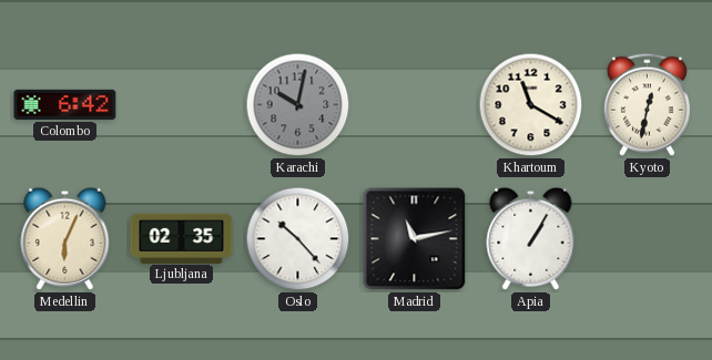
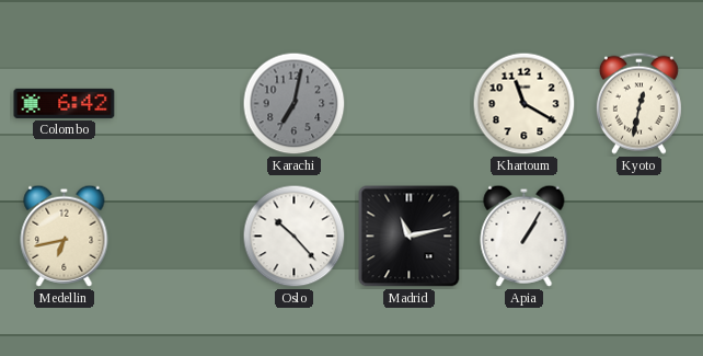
Karachi: 10:02 -> 7:02 (295, 104)
Medellin: 6:04 -> 6:43 (65, 236)
Ljubljana: 02:35 -> none (182, 238)
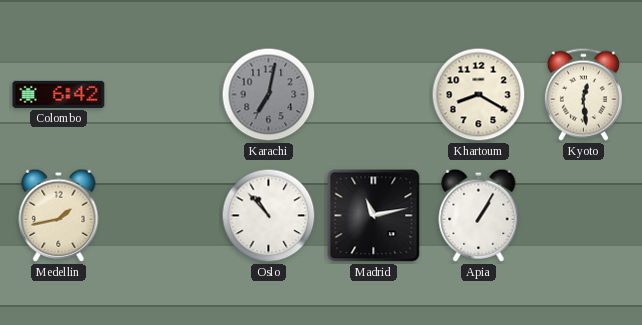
Khartoum: 11:20 -> 8:20 (479, 95)
Kyoto: 12:32 -> 12:29 (583, 94)
Medellin: 6:43 -> 1:43 (59, 215)
Oslo: 10:23 -> 10:53 (269, 216)
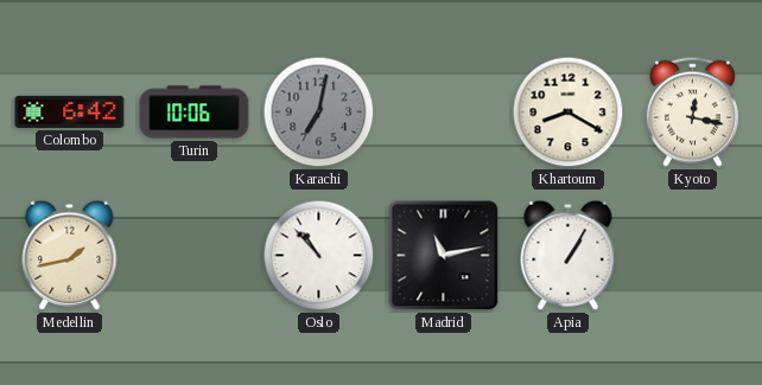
Turin: none -> 10:06 (195, 113)
Kyoto: 12:29 -> 12:17 (692, 111)
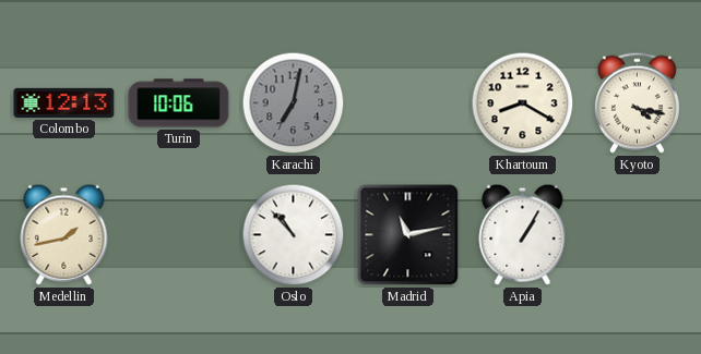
Colombo: 6:42 -> 12:13 (64, 102)
Kyoto: 12:17 -> 4:17 (637, 102)
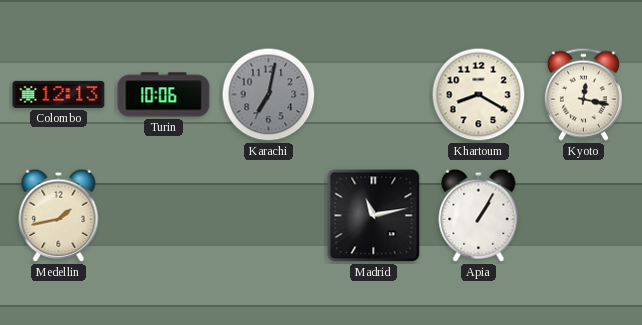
Kyoto: 4:17 -> 12:17 (583, 94)
Oslo: 10:53 -> none (294, 235)
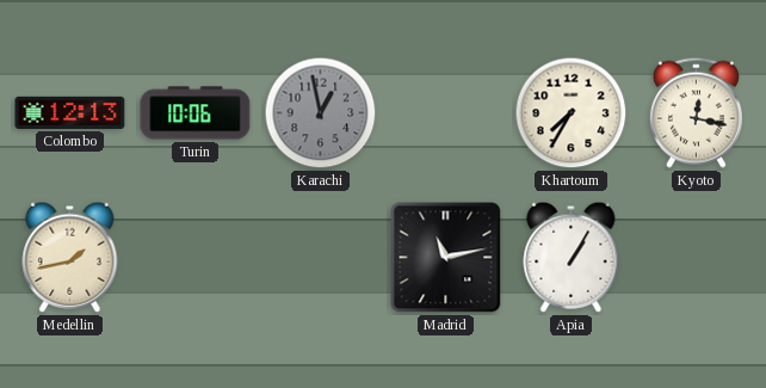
Karachi: 7:02 -> 12:58 (321, 113)
Khartoum: 8:20 -> 7:35 (572, 113)
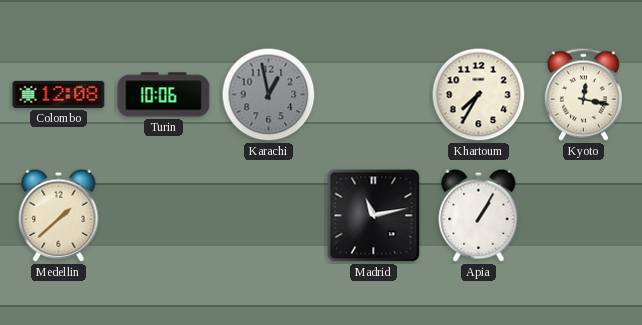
Colombo: 12:13 -> 12:08 (59, 94)
Medellin: 1:43 -> 1:38 (59, 215)
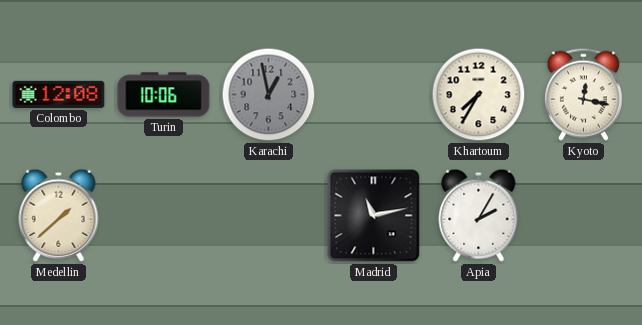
Apia: 1:05 -> 2:05 (479, 215)
